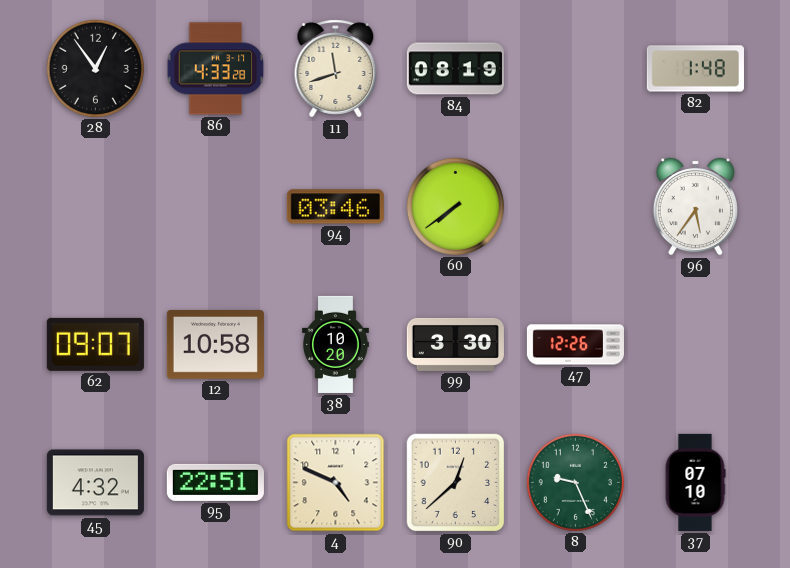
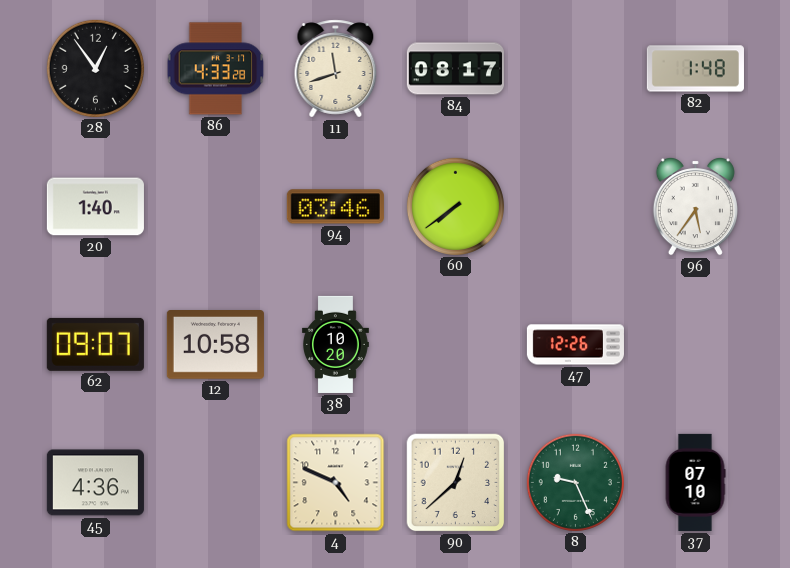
84: 08:19 -> 08:17 (455, 69)
20: none -> 1:40 (95, 207)
99: 3:30 -> none (455, 344)
45: 4:32 -> 4:36 (95, 483)
95: 22:51 -> none (215, 482)
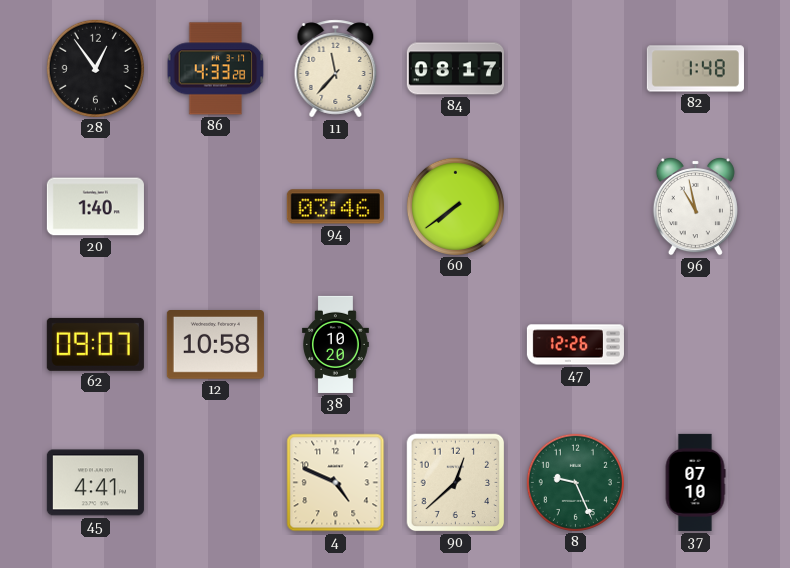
11: 11:42 -> 11:37 (336, 69)
96: 5:36 -> 10:58 (695, 206)
45: 4:36 -> 4:41 (95, 483)
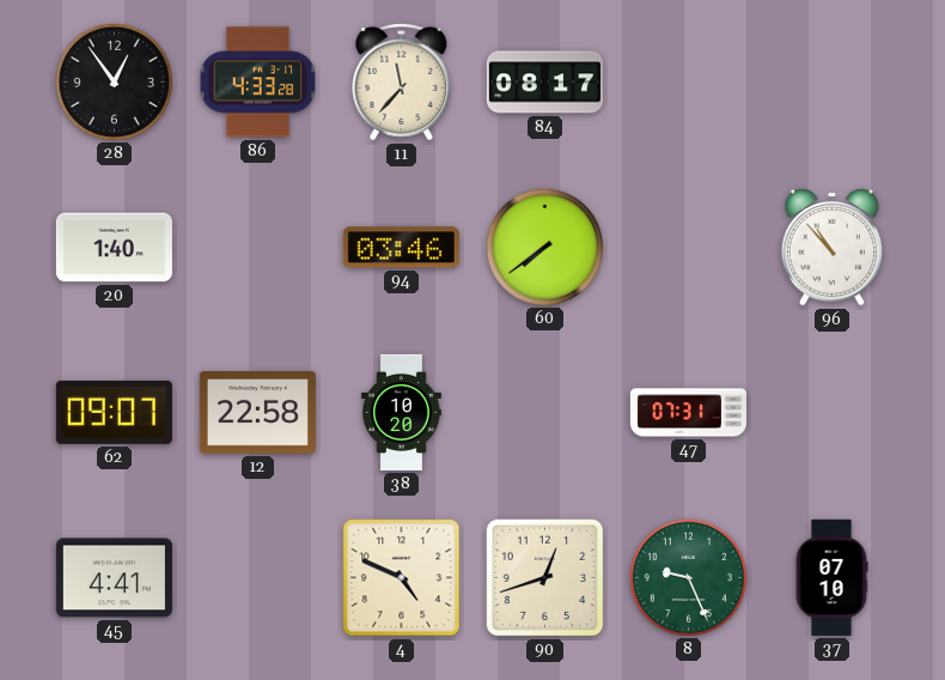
82: 1:48 -> none (695, 69)
96: 10:58 -> 10:53 (831, 247)
12: 10:58 -> 22:58 (257, 413)
47: 12:26 -> 07:31 (688, 413)
90: 12:38 -> 12:42 (545, 578)
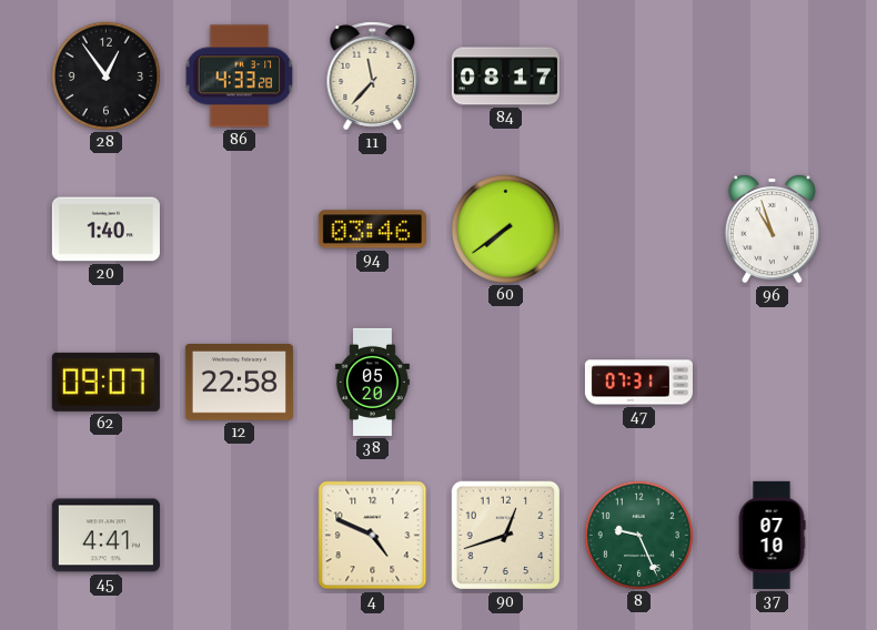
96: 10:53 -> 10:57 (772, 228)
38: 10:20 -> 05:20 (372, 382)
